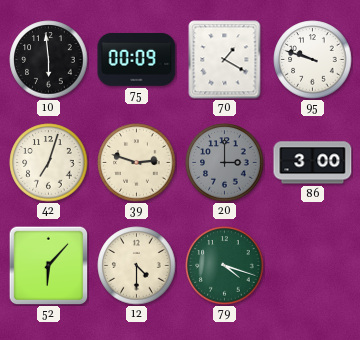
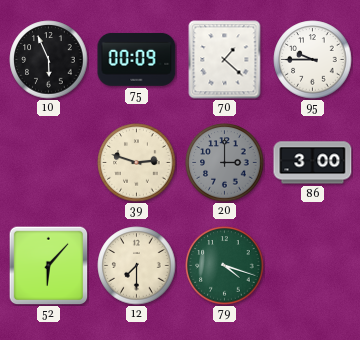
10: 5:59 -> 5:56 (49, 60)
70: 1:20 -> 1:22 (225, 60)
95: 9:48 -> 9:45 (313, 60)
42: 7:03 -> none (49, 163)
12: 4:30 -> 7:30 (137, 266)
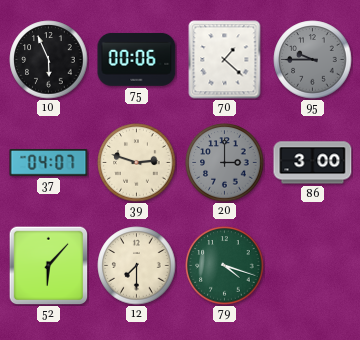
75: 00:09 -> 00:06 (137, 59)
95 dial: white -> grey (313, 60)
37: none -> 04:07 (49, 163)
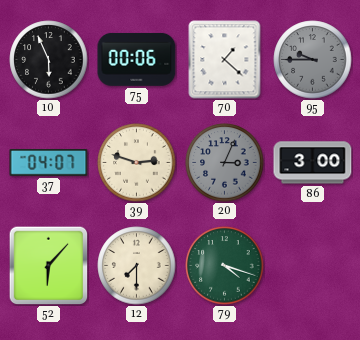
20: 3:00 -> 3:04 (225, 163)
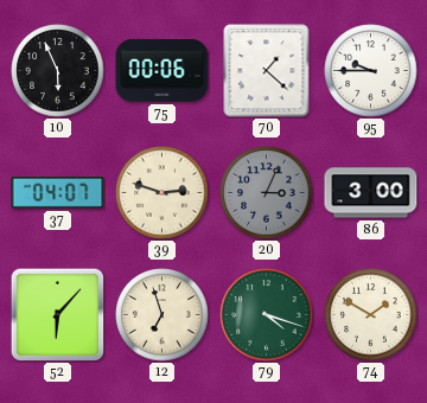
95 dial: grey -> white (371, 71)
12: 7:30 -> 6:57 (162, 315)
74: none -> 1:50 (371, 315)
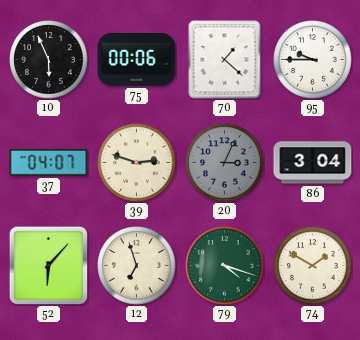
86: 3:00 -> 3:04 (313, 163)
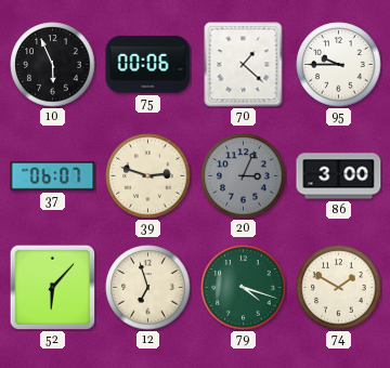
37: 04:07 -> 06:07 (53, 176)
86: 3:04 -> 3:00 (339, 176)
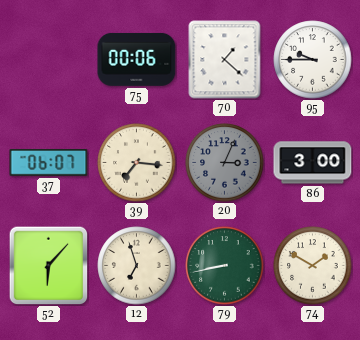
10: 5:56 -> none (53, 65)
39: 2:48 -> 7:16 (137, 163)
79: 4:18 -> 8:43 (225, 266)
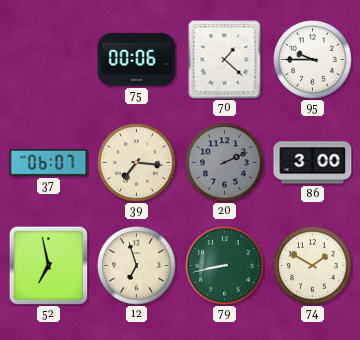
20: 3:04 -> 2:11 (225, 163)
52: 6:07 -> 6:58 (48, 265)
